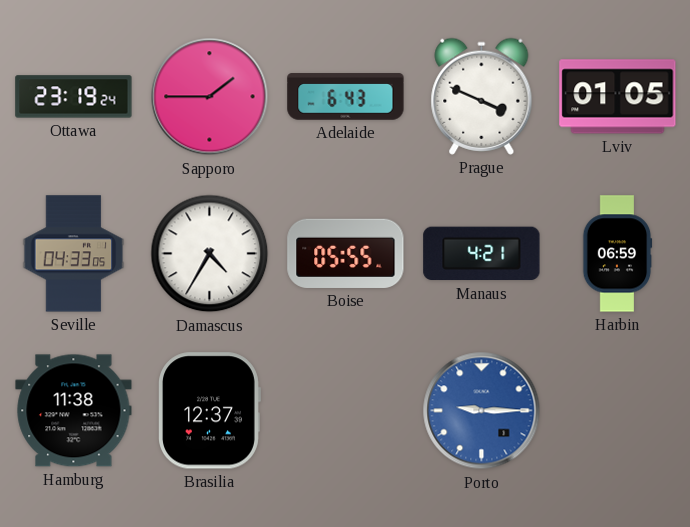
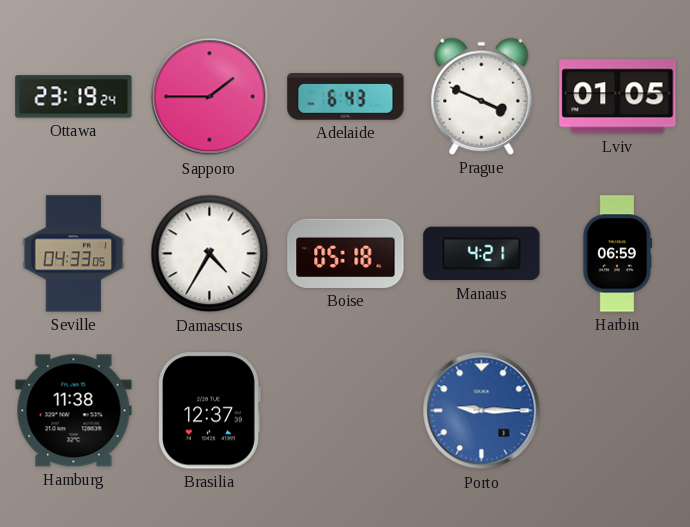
Boise: 05:55 -> 05:18 (346, 253)
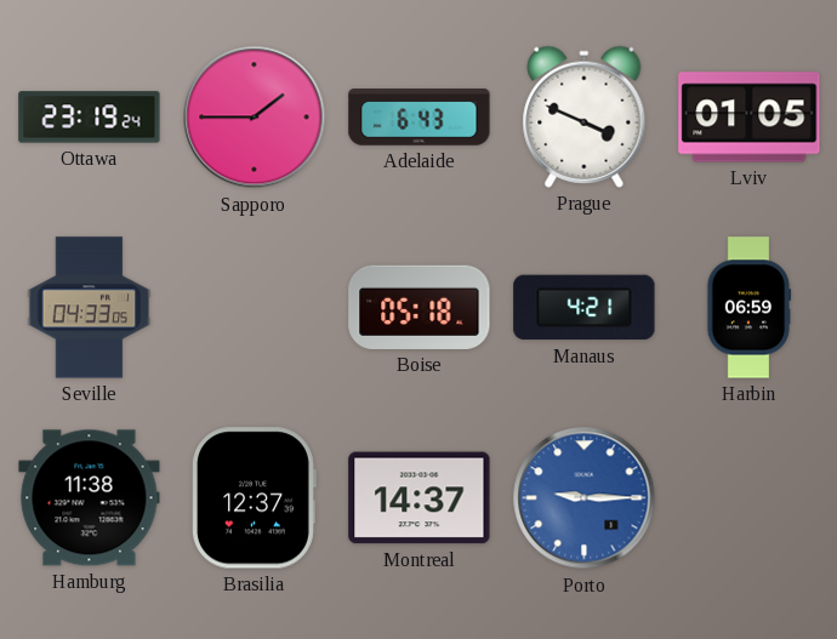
Damascus: 4:35 -> none (210, 254)
Montreal: none -> 14:37 (420, 498)
